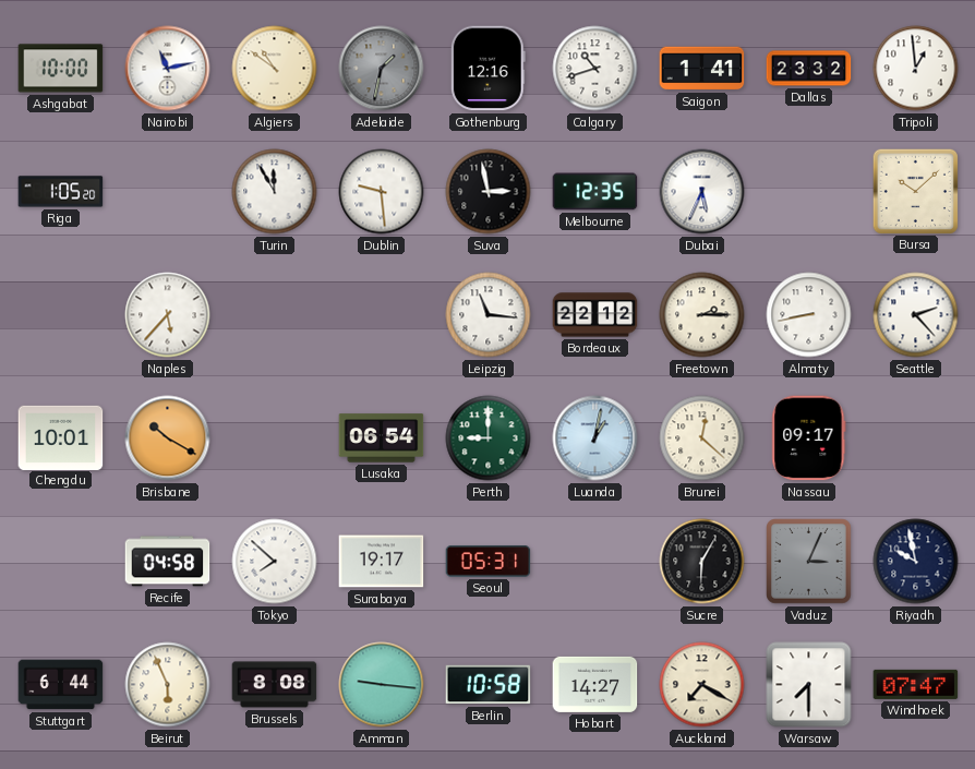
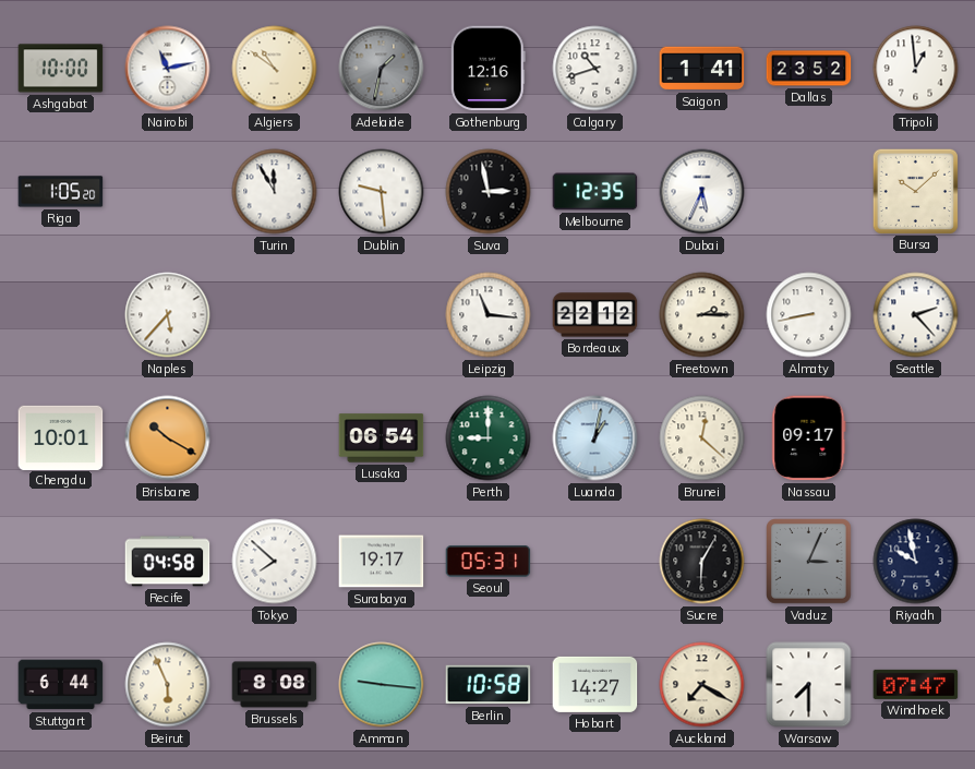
Dallas: 23:32 -> 23:52 (809, 69)
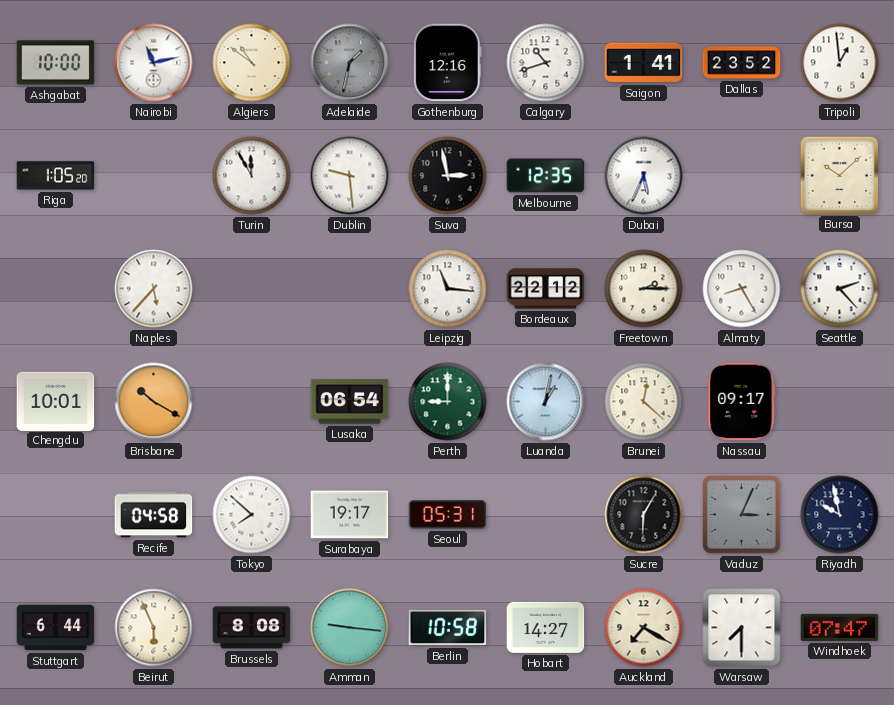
Almaty: 8:43 -> 8:25 (742, 289)
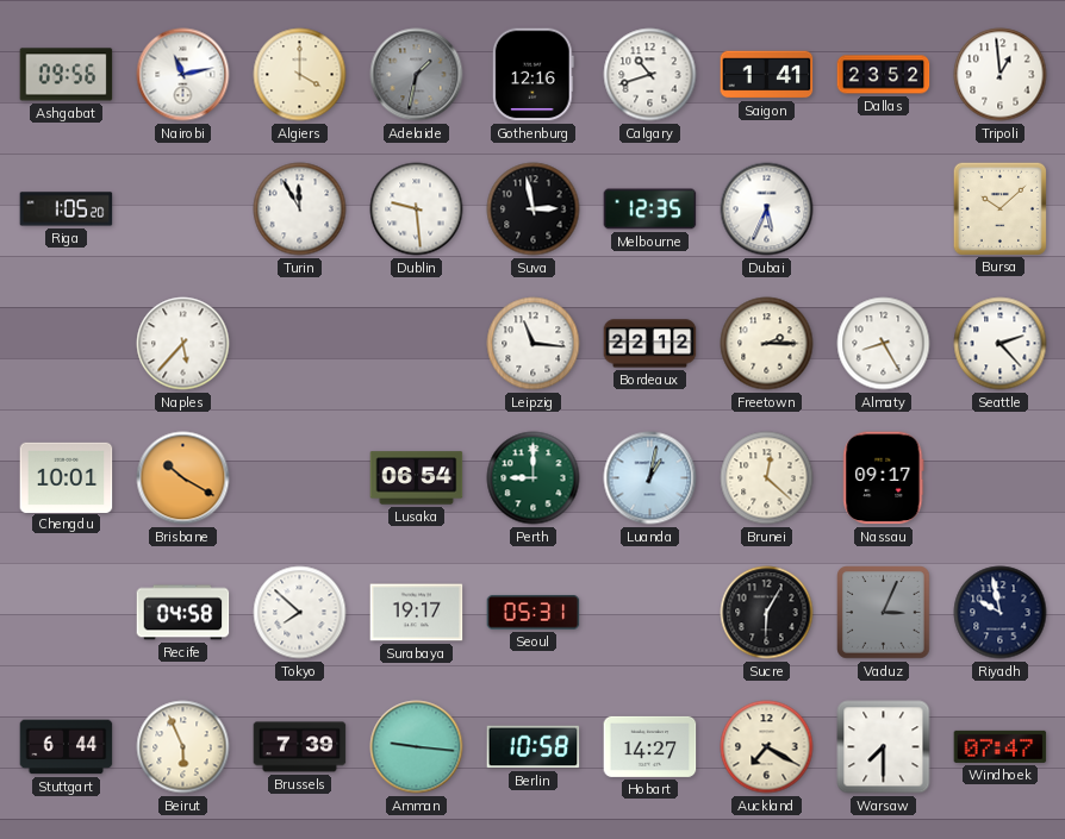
Ashgabat: 10:00 -> 09:56 (67, 75)
Algiers: 10:51 -> 4:00 (300, 75)
Brussels: 8:08 -> 7:39 (300, 747)
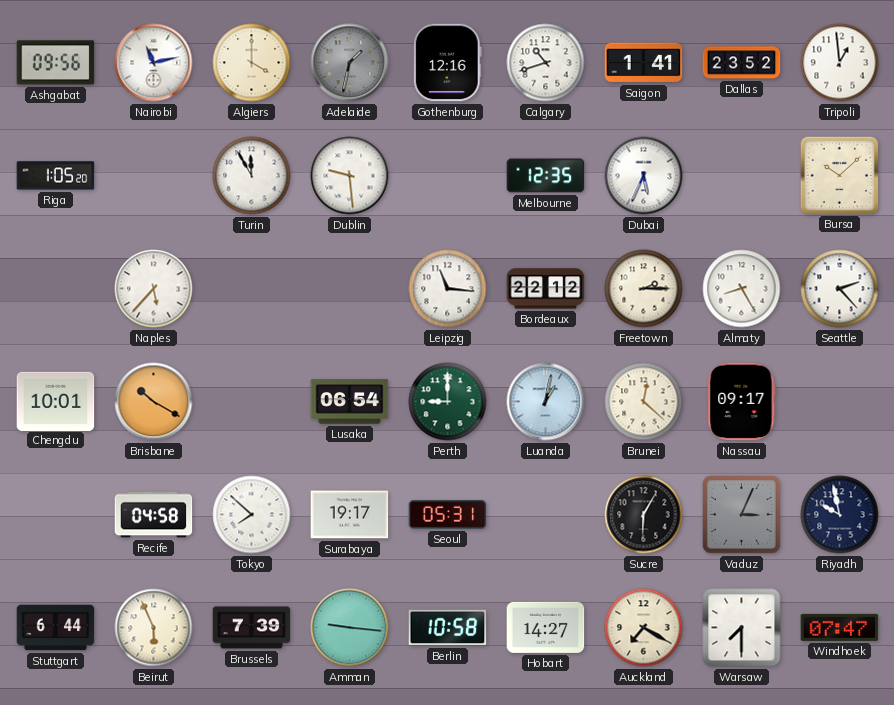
Suva: 2:58 -> none (534, 209)
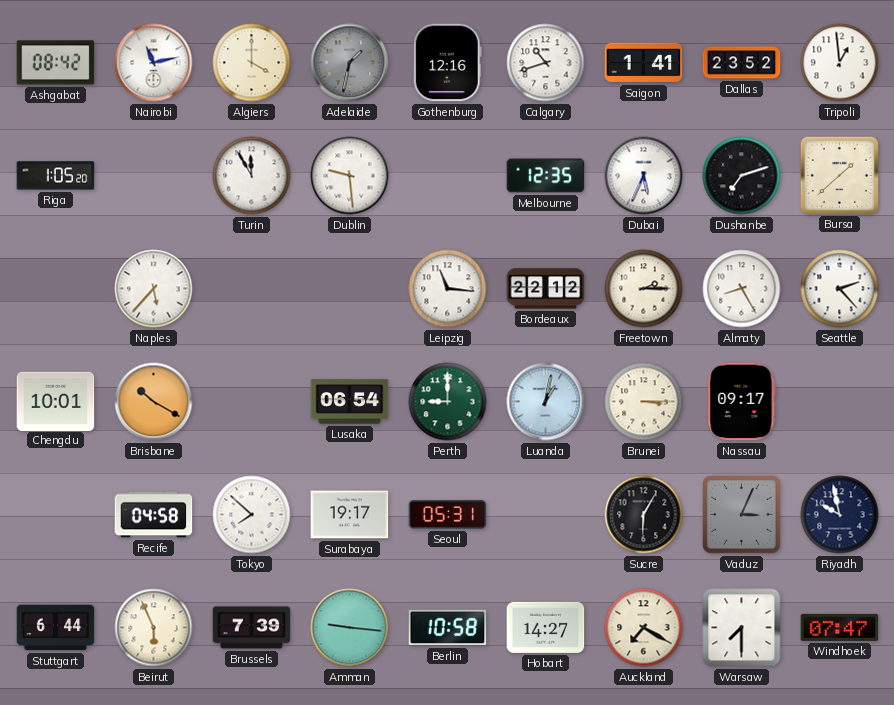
Ashgabat: 09:56 -> 08:42 (56, 63)
Dushanbe: none -> 7:12 (742, 176)
Bursa: 10:08 -> 1:38 (839, 175)
Brunei: 12:22 -> 3:15 (644, 402)
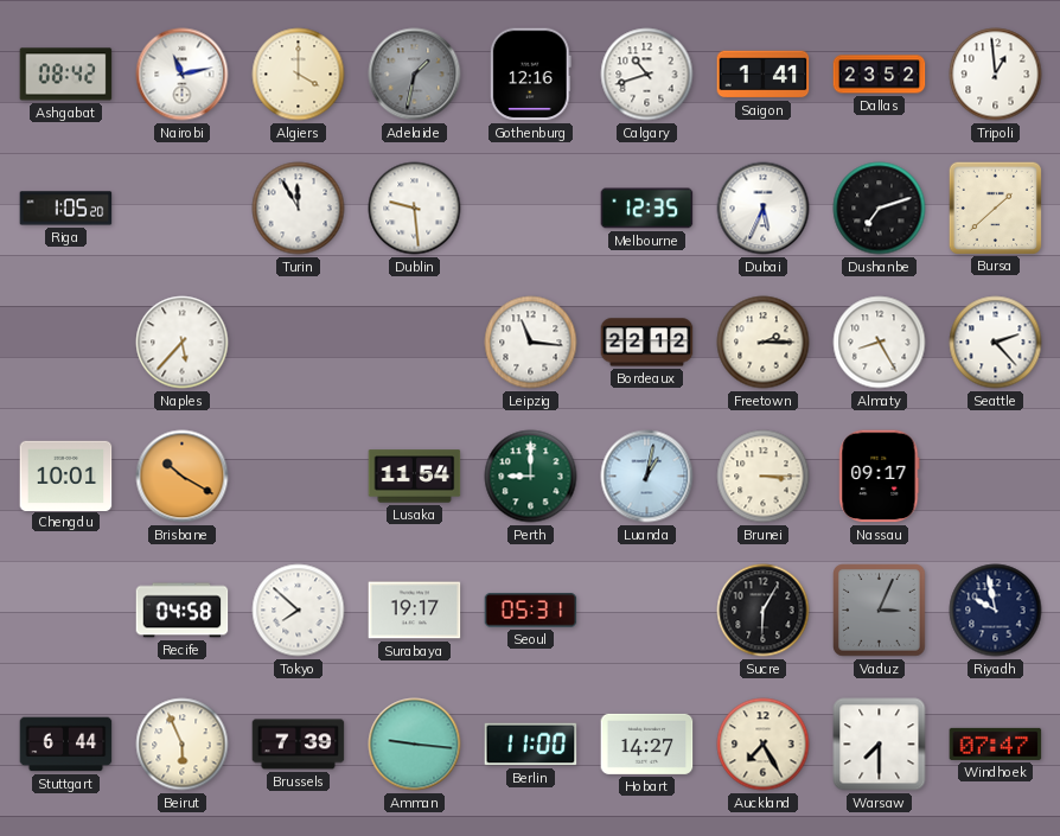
Lusaka: 06:54 -> 11:54 (415, 477)
Berlin: 10:58 -> 11:00 (531, 745)
Auckland: 7:20 -> 7:25 (764, 745)
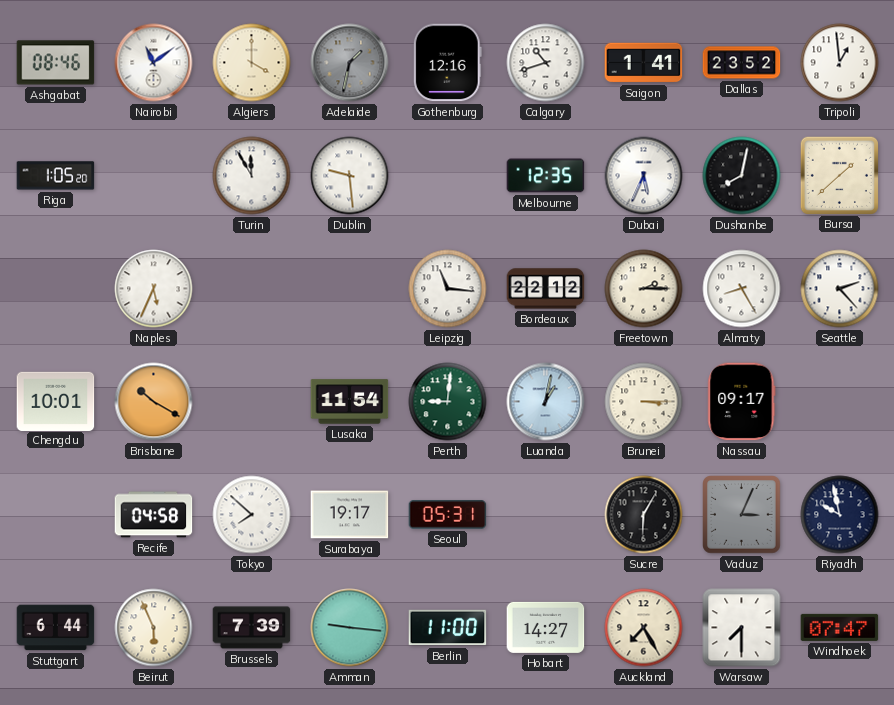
Ashgabat: 08:42 -> 08:46 (56, 63)
Nairobi: 11:13 -> 11:09 (154, 63)
Dushanbe: 7:12 -> 8:02 (742, 176)
Naples: 5:37 -> 5:34 (154, 289)
Perth: 9:00 -> 9:01 (448, 402)
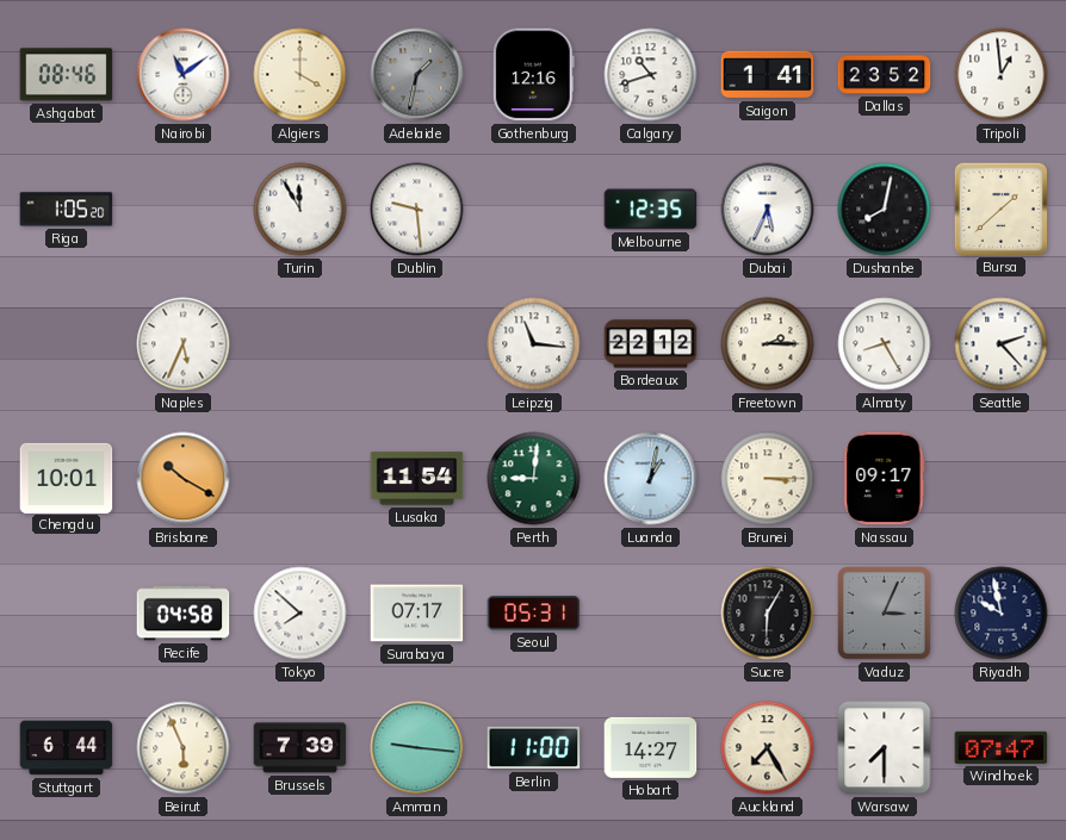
Surabaya: 19:17 -> 07:17 (417, 614)
